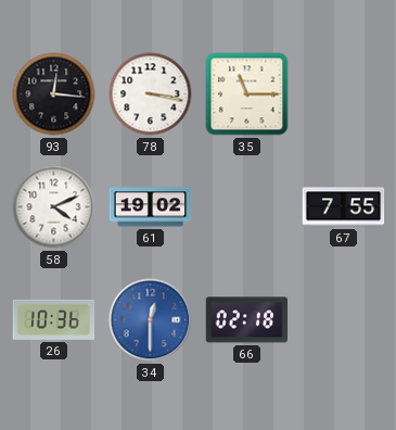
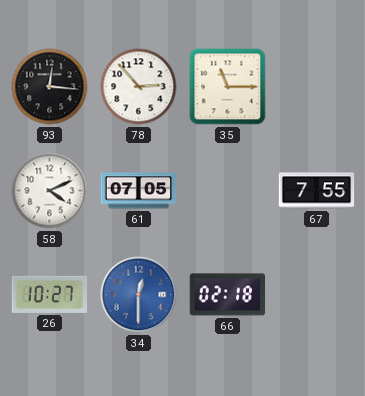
78: 3:17 -> 2:53 (139, 87)
61: 19:02 -> 07:05 (139, 191)
26: 10:36 -> 10:27 (50, 294)
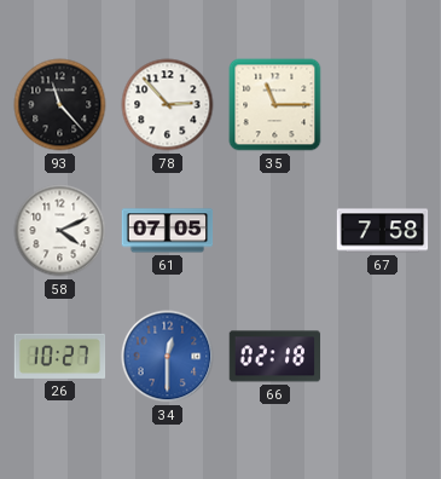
93: 12:16 -> 11:23 (60, 105)
67: 7:55 -> 7:58 (383, 231)
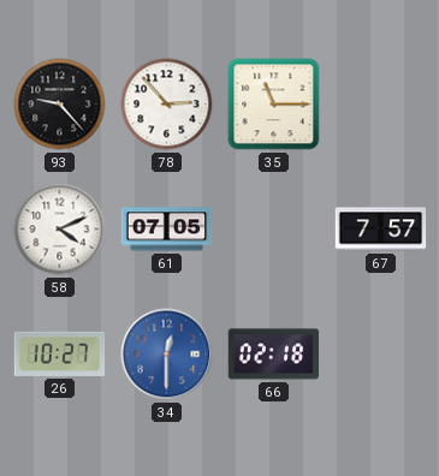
93: 11:23 -> 9:23 (60, 105)
67: 7:58 -> 7:57 (381, 230)
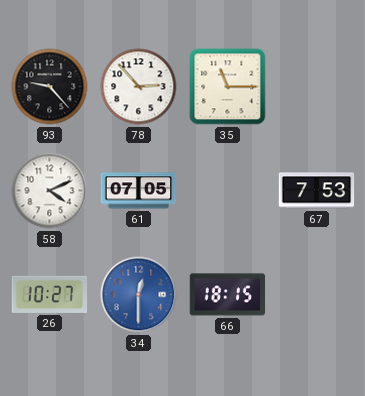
67: 7:57 -> 7:53 (317, 191)
66: 02:18 -> 18:15 (228, 295)
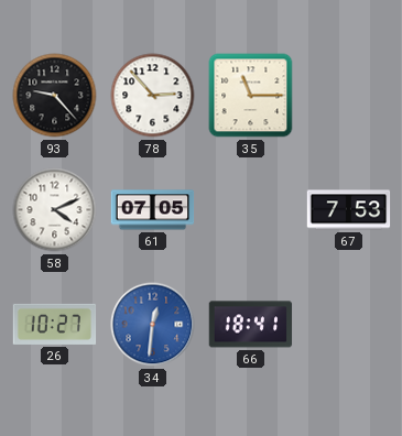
34: 12:30 -> 12:31 (153, 325)
66: 18:15 -> 18:41 (251, 325)
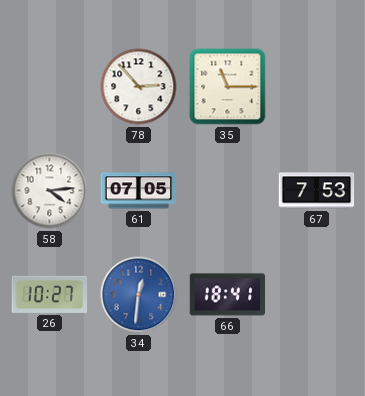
93: 9:23 -> none (55, 96)
58: 4:11 -> 4:14 (50, 191)
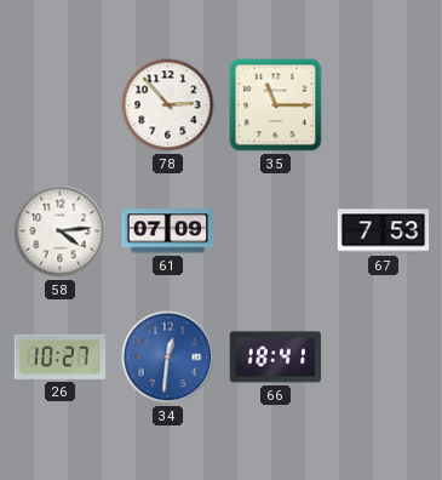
61: 07:05 -> 07:09 (168, 232)
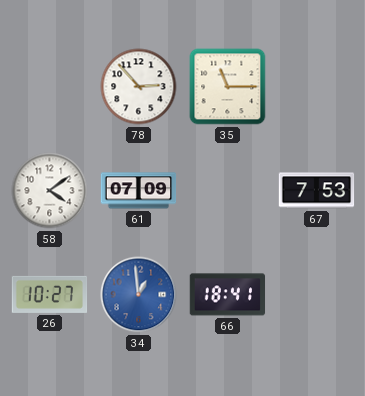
58: 4:14 -> 4:09 (50, 191)
34: 12:31 -> 12:59 (139, 295)
